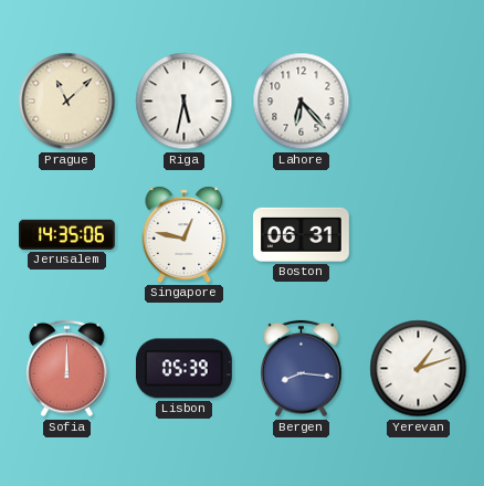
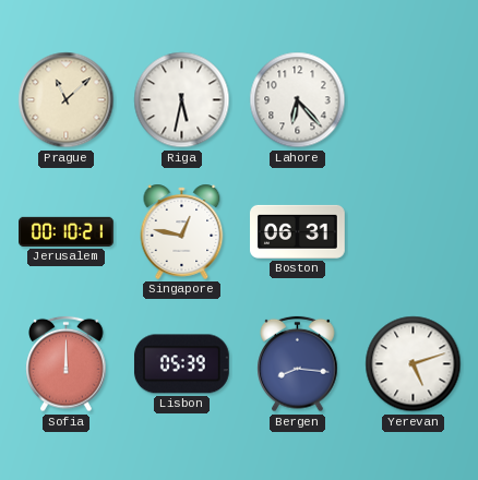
Jerusalem: 14:35 -> 00:10 (67, 231)
Yerevan: 1:12 -> 5:12 (414, 364)
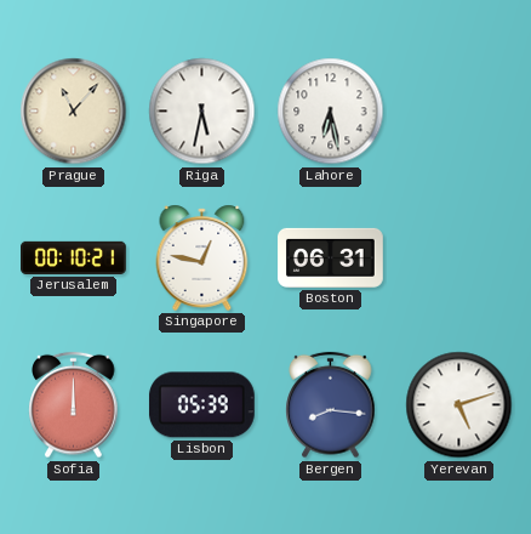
Prague: 11:08 -> 11:07 (74, 112)
Lahore: 6:23 -> 6:28 (331, 112)
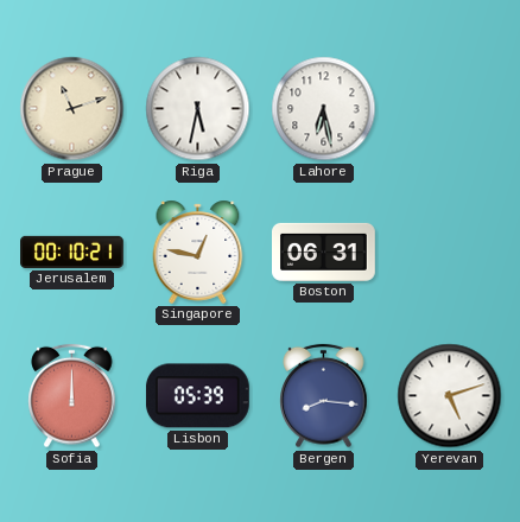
Prague: 11:07 -> 11:12 (72, 109)
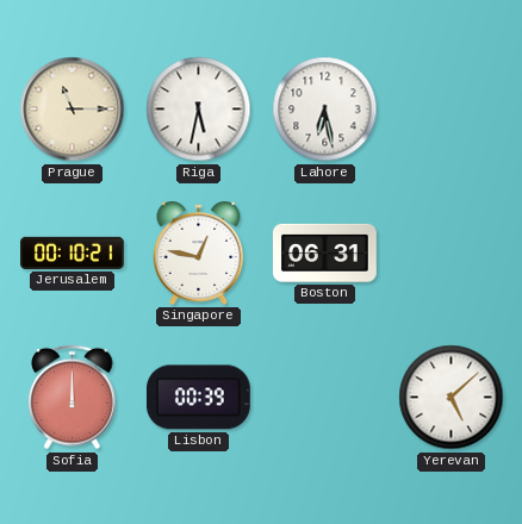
Prague: 11:12 -> 11:15 (73, 110)
Lisbon: 05:39 -> 00:39 (198, 398)
Bergen: 8:16 -> none (324, 396)
Yerevan: 5:12 -> 5:08 (452, 398)
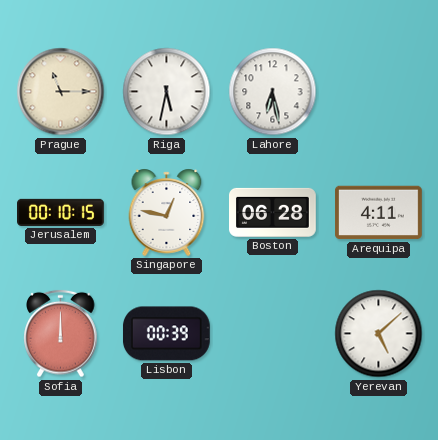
Jerusalem: 00:10:21 -> 00:10:15 (61, 212)
Boston: 06:31 -> 06:28 (273, 212)
Arequipa: none -> 4:11 (379, 213)
